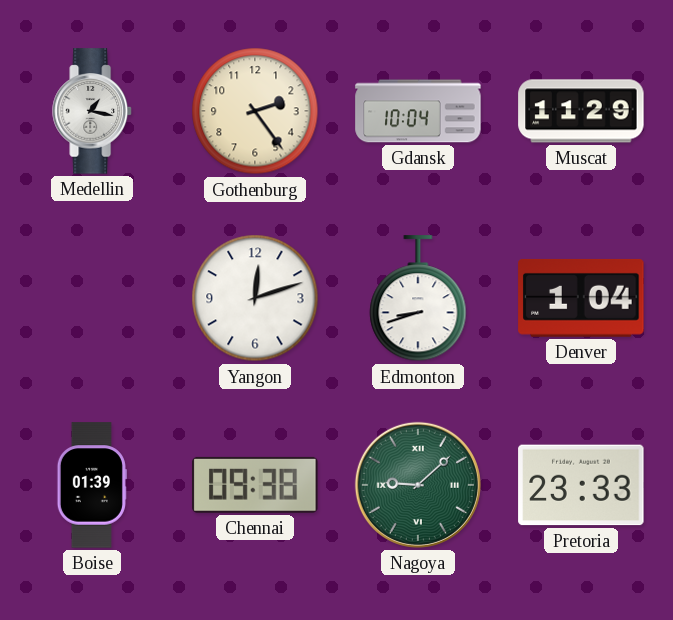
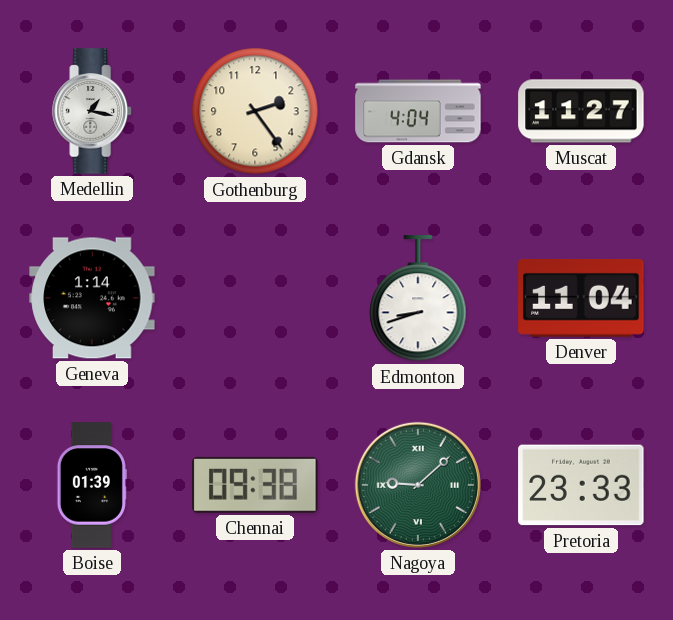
Gdansk: 10:04 -> 4:04 (418, 111)
Muscat: 11:29 -> 11:27 (581, 111)
Geneva: none -> 1:14 (92, 298)
Yangon: 12:12 -> none (255, 298)
Denver: 1:04 -> 11:04 (581, 298)
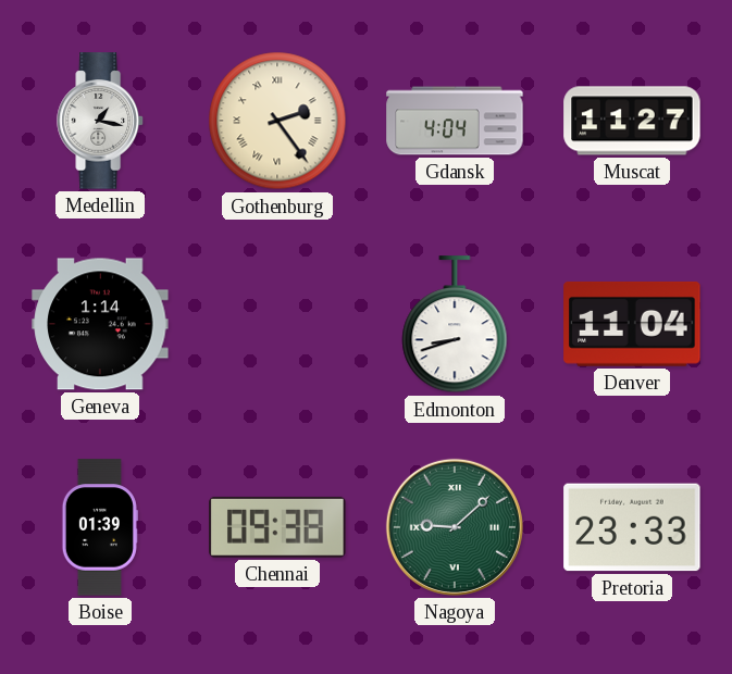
Gothenburg numerals: Arabic -> Roman (277, 121)
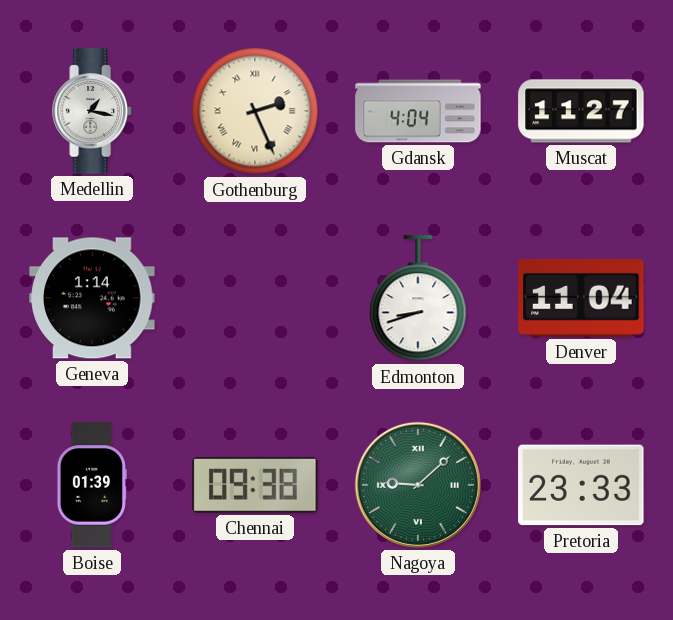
Gothenburg: 2:24 -> 2:26 (255, 111)
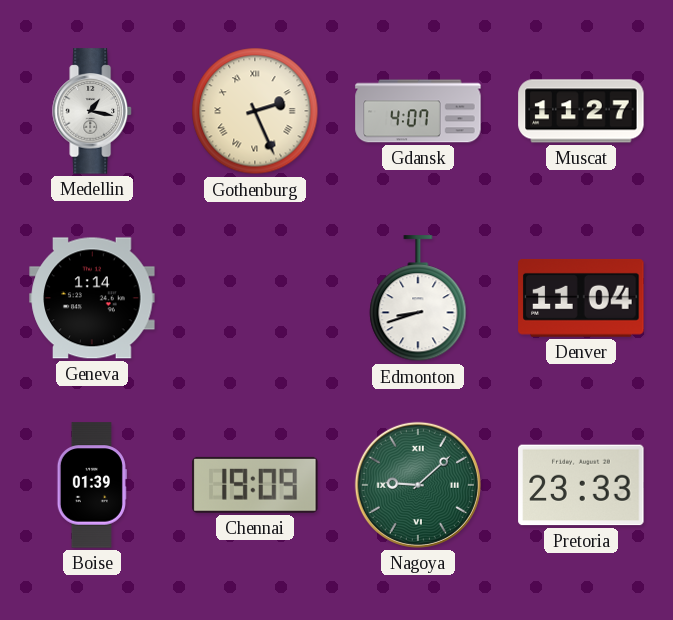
Gdansk: 4:04 -> 4:07 (418, 111)
Chennai: 09:38 -> 19:09 (255, 485)
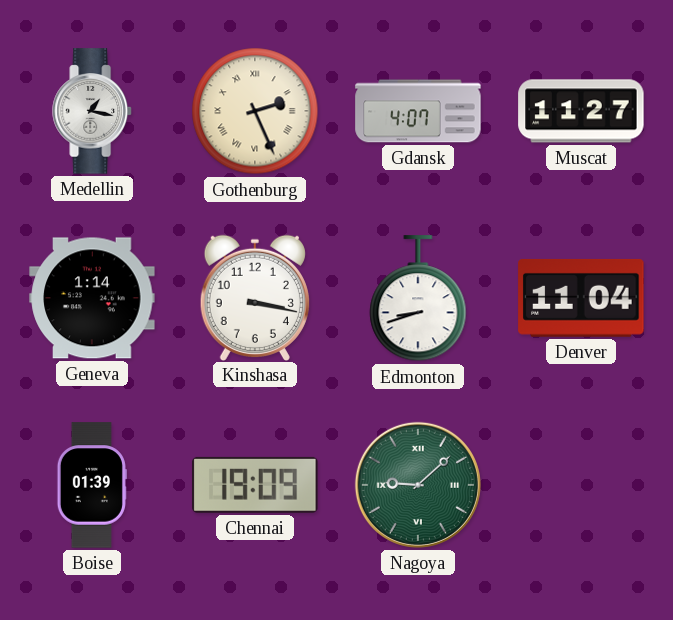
Kinshasa: none -> 3:17 (255, 297)
Pretoria: 23:33 -> none (581, 485)
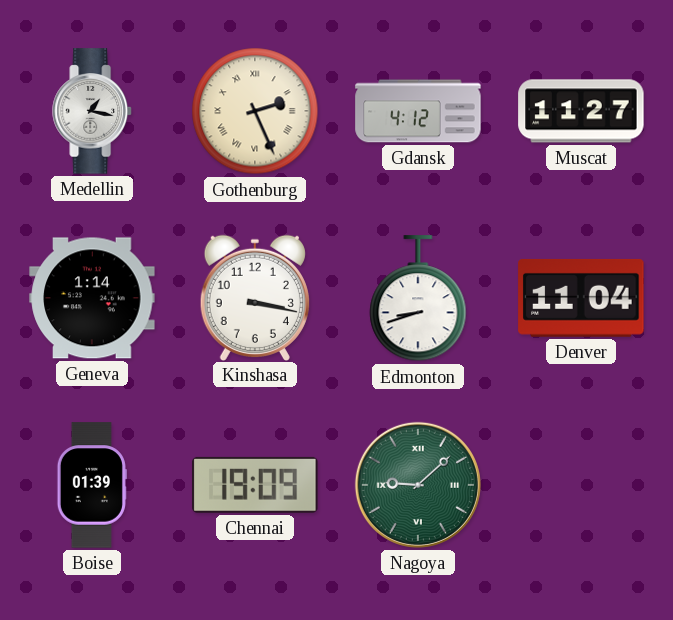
Gdansk: 4:07 -> 4:12 (418, 111)
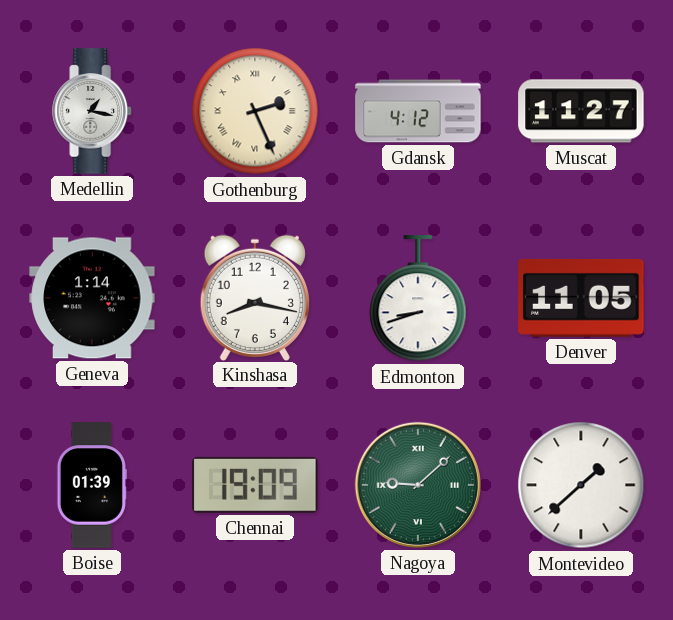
Kinshasa: 3:17 -> 8:17 (255, 297)
Denver: 11:04 -> 11:05 (581, 298)
Montevideo: none -> 1:38 (581, 485)
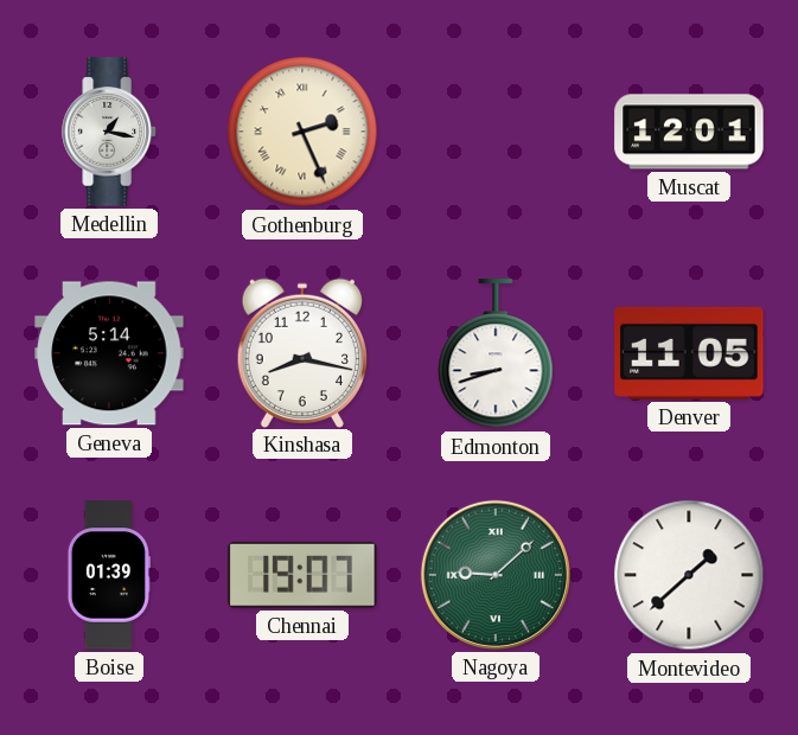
Gdansk: 4:12 -> none (418, 111)
Muscat: 11:27 -> 12:01 (689, 132)
Geneva: 1:14 -> 5:14 (109, 353)
Chennai: 19:09 -> 19:07 (302, 575)
